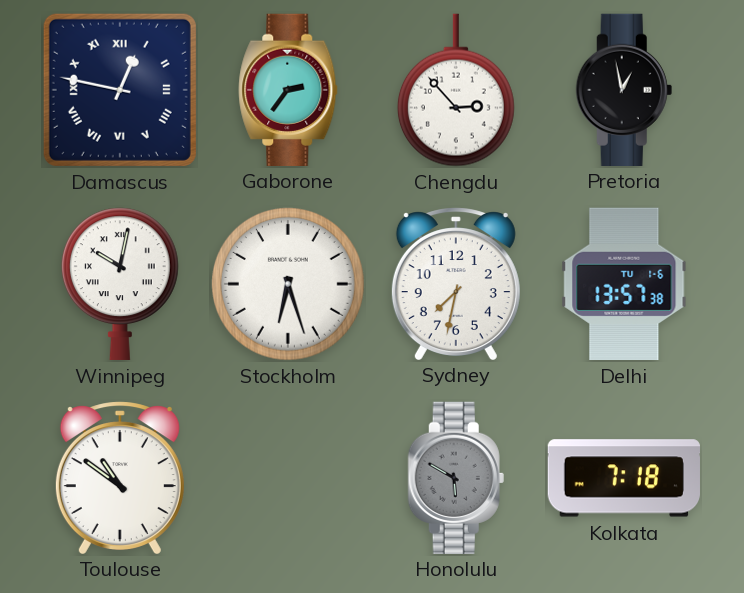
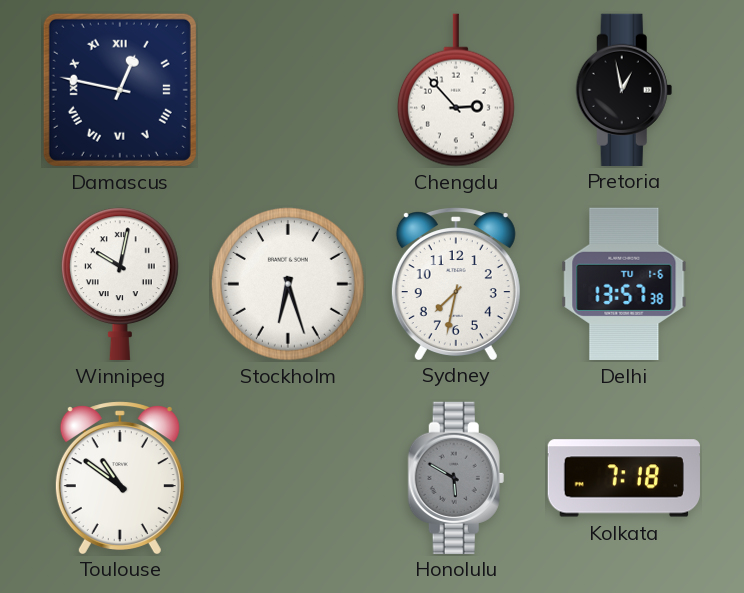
Gaborone: 2:36 -> none (288, 89)
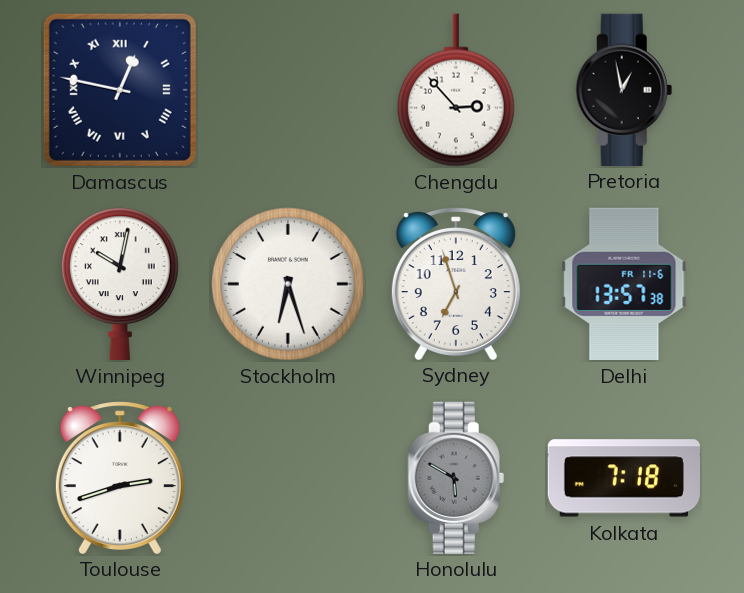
Sydney: 7:32 -> 6:57 (456, 283)
Delhi date: TU 1-6 -> FR 11-6 (624, 284)
Toulouse: 10:51 -> 2:42 (120, 477)
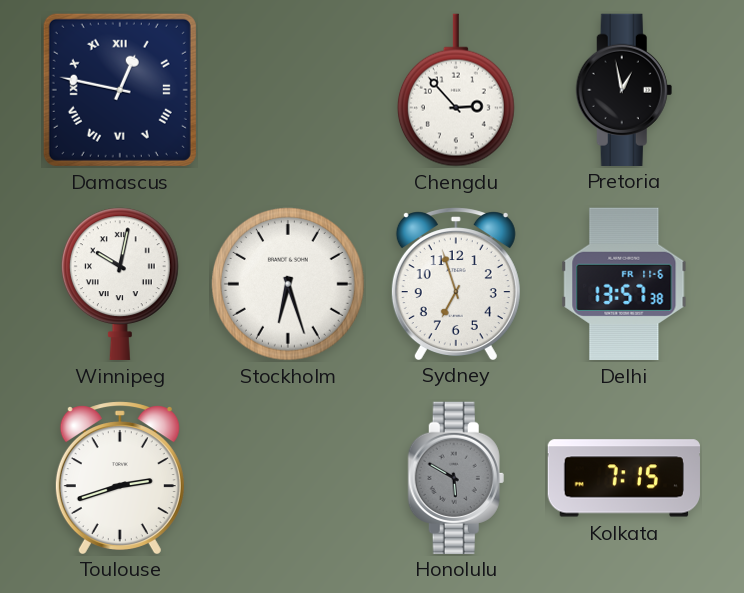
Kolkata: 7:18 -> 7:15 (624, 478)
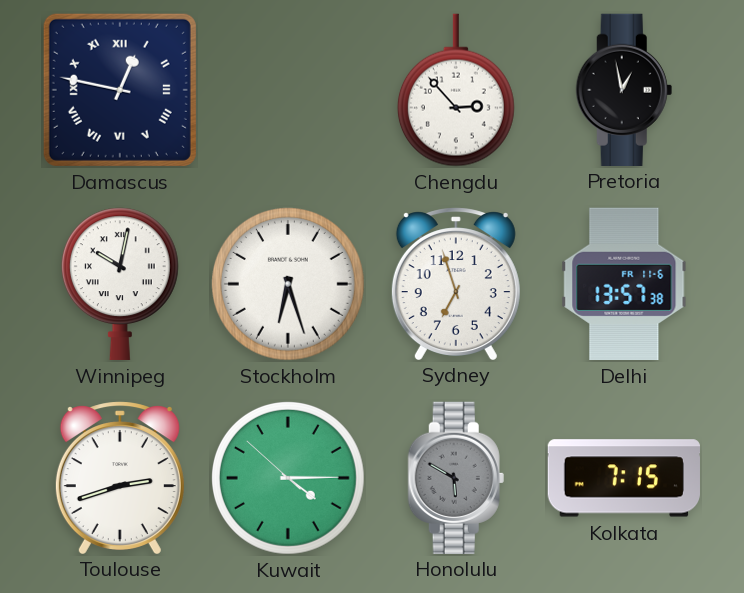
Kuwait: none -> 4:14 (288, 478)
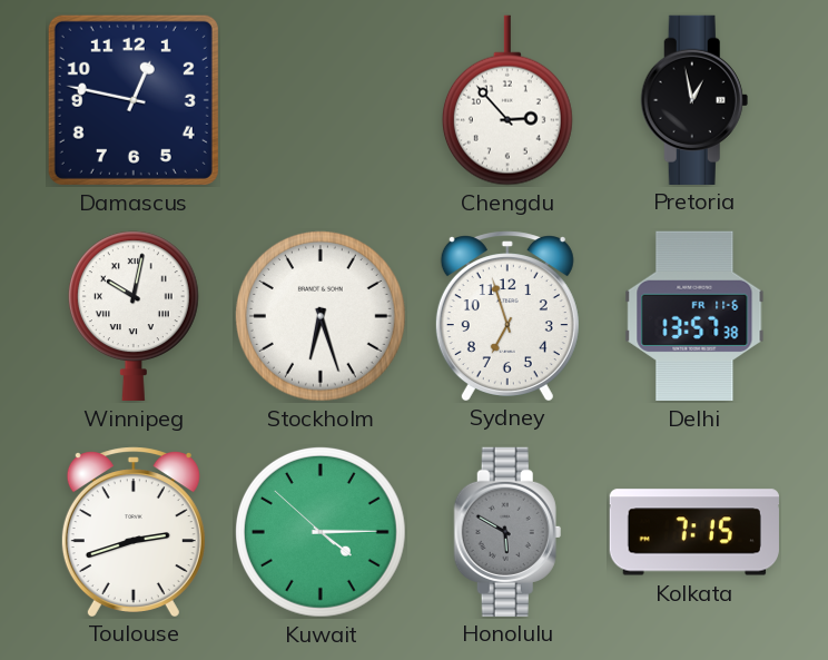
Damascus numerals: Roman -> Arabic (134, 100)
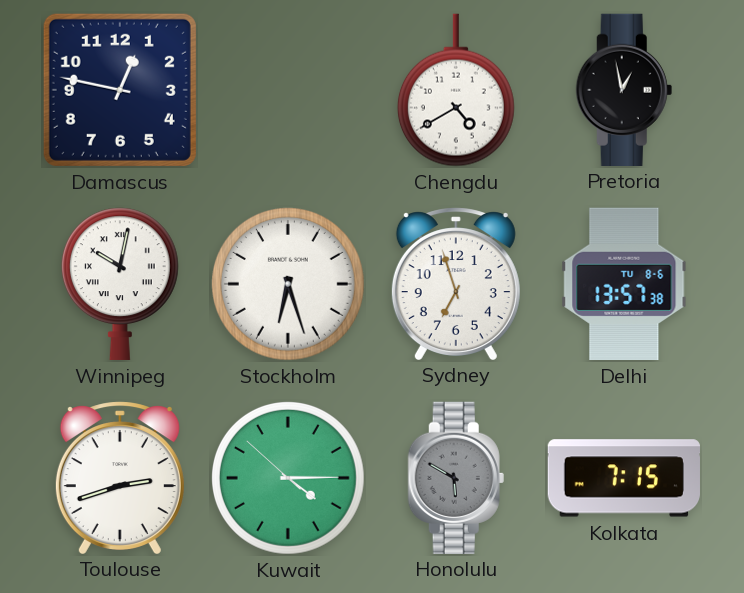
Chengdu: 2:53 -> 4:40 (456, 90)
Delhi date: FR 11-6 -> TU 8-6 (624, 284)
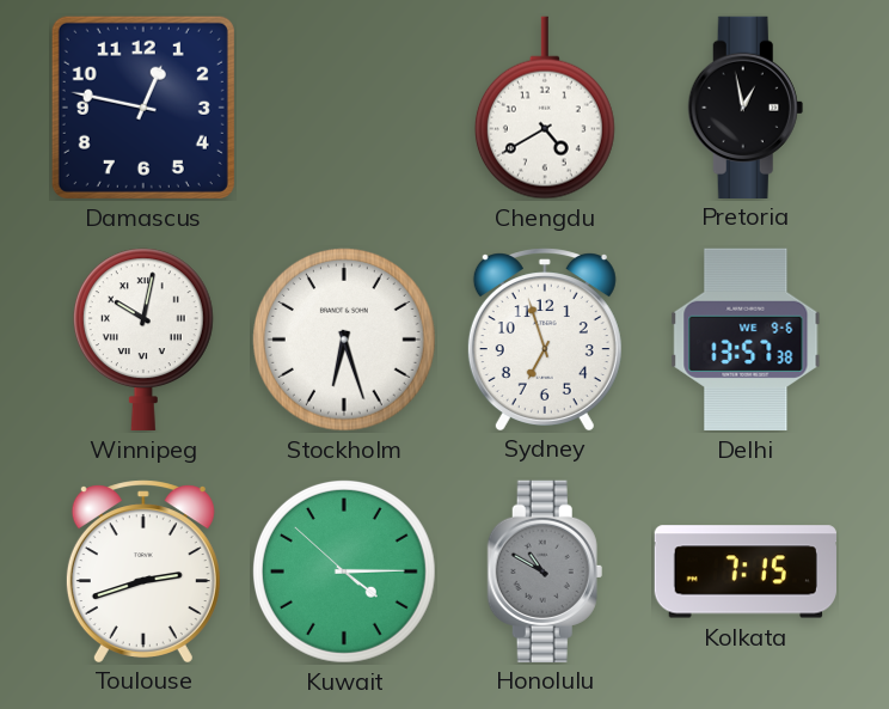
Delhi date: TU 8-6 -> WE 9-6 (746, 340)
Honolulu: 5:50 -> 10:50 (545, 570)
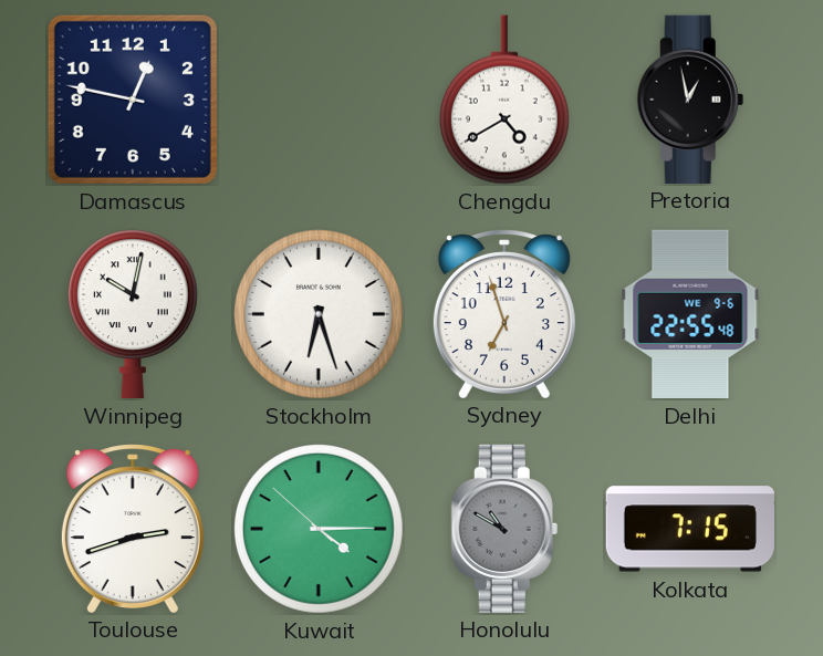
Delhi: 13:57 -> 22:55 (690, 314)
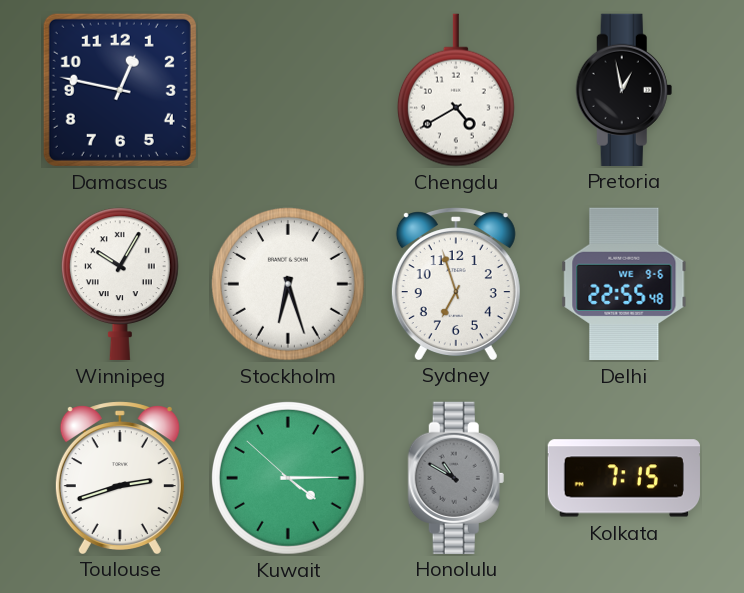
Winnipeg: 10:02 -> 10:05 (120, 284)
